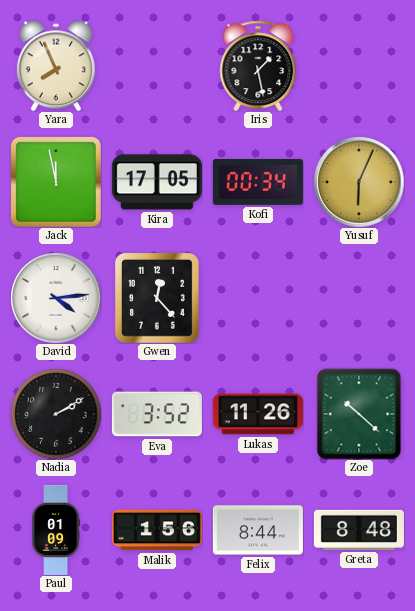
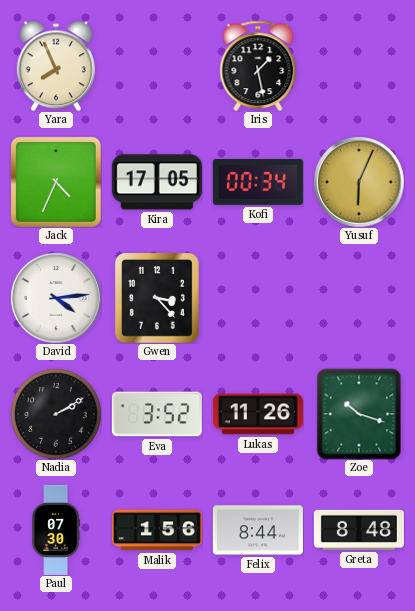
Jack: 11:58 -> 4:34 (56, 182)
Gwen: 12:23 -> 3:23 (158, 298)
Zoe: 10:22 -> 10:18 (359, 414)
Paul: 01:09 -> 07:30 (56, 530)
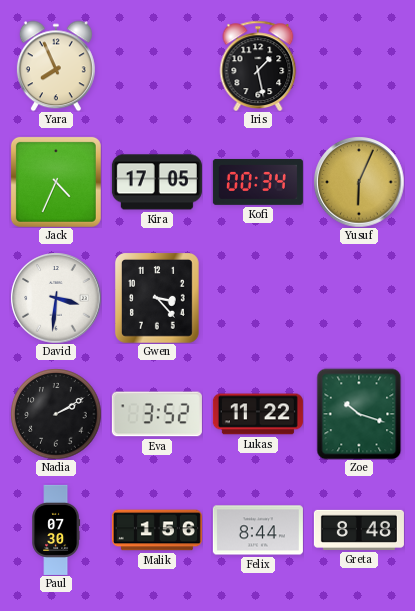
David: 4:14 -> 3:31 (56, 298)
Lukas: 11:26 -> 11:22 (258, 414)
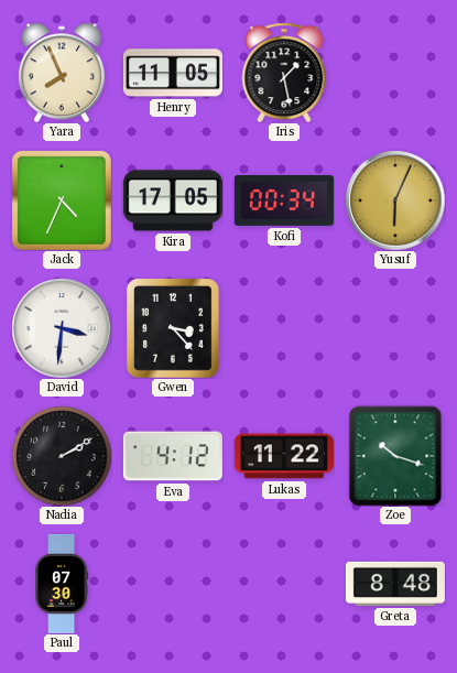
Henry: none -> 11:05 (173, 73)
Eva: 3:52 -> 4:12 (173, 456)
Malik: 1:56 -> none (157, 530)
Felix: 8:44 -> none (258, 530)
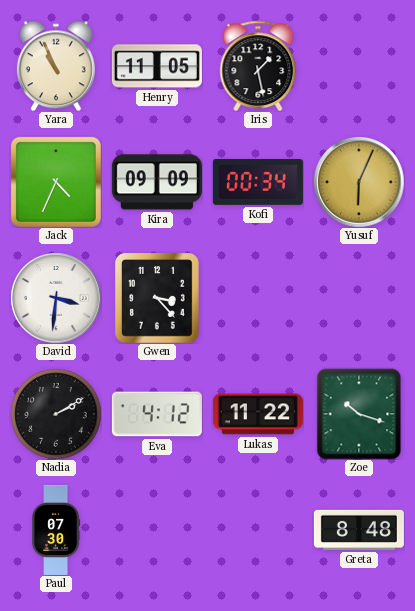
Yara: 7:56 -> 10:56 (56, 66)
Kira: 17:05 -> 09:09 (157, 182)
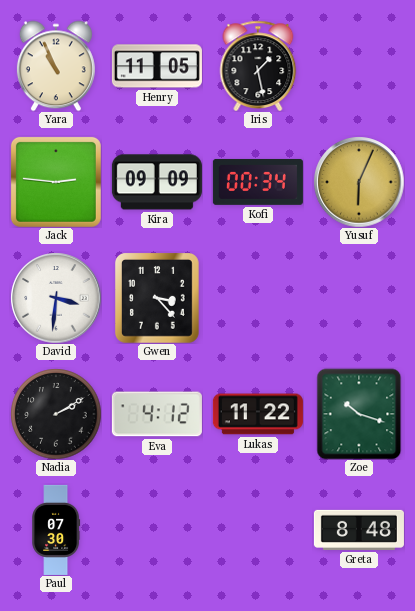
Jack: 4:34 -> 2:46 (56, 182)
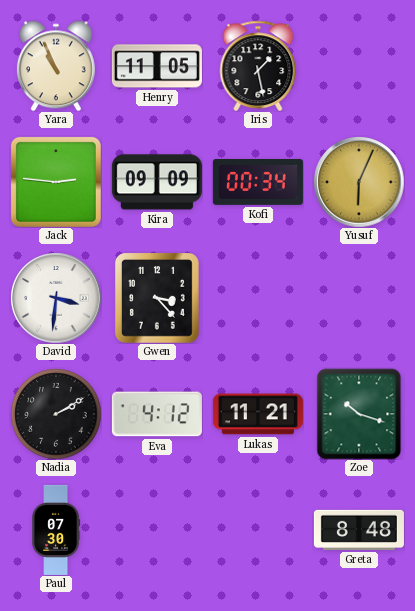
Lukas: 11:22 -> 11:21 (258, 414)
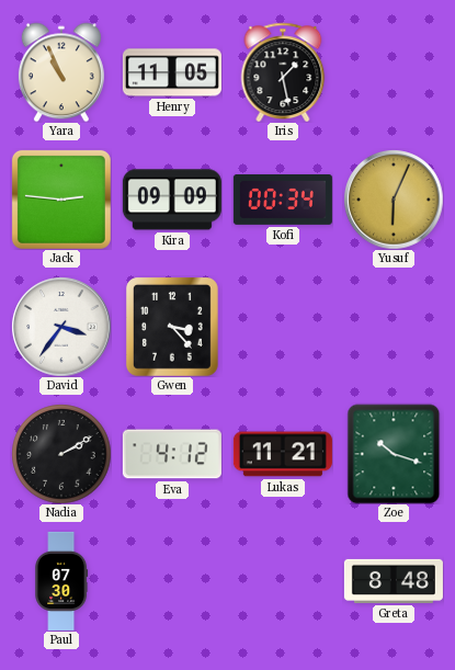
David: 3:31 -> 3:36 (61, 327)
